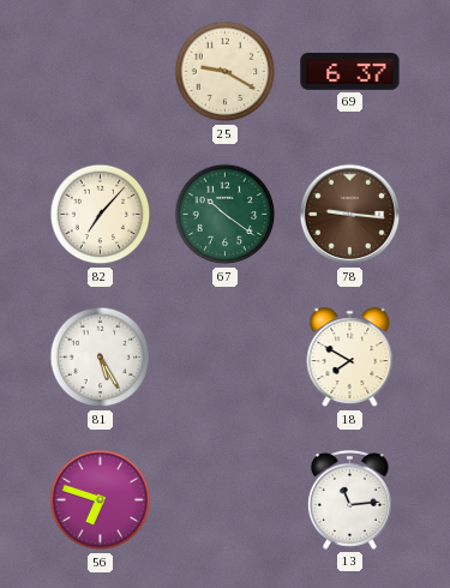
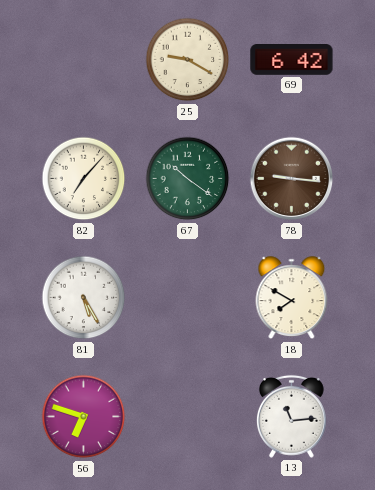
69: 6:37 -> 6:42 (292, 60)
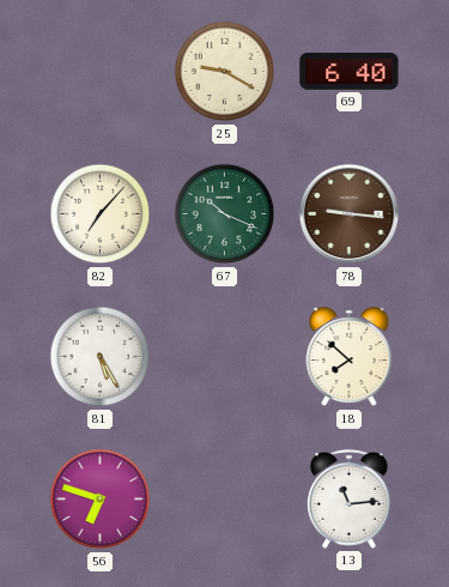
69: 6:42 -> 6:40 (350, 72)
67: 10:21 -> 10:19 (225, 214)
18: 7:50 -> 7:52 (350, 357)
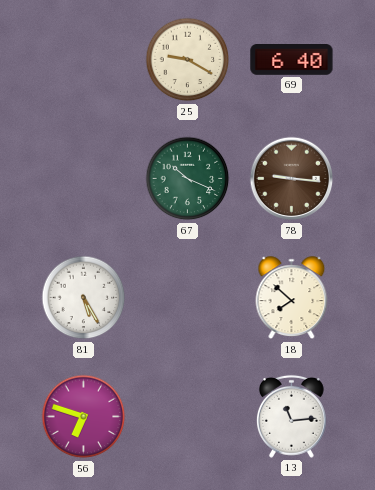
82: 7:07 -> none (101, 214)
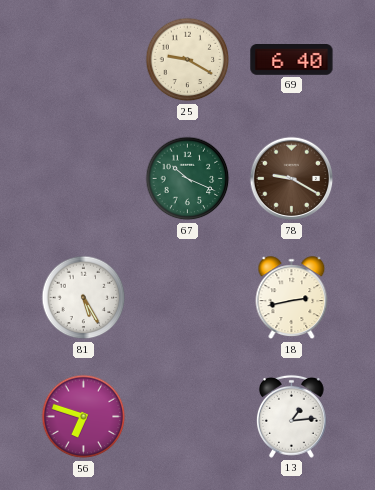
78: 9:16 -> 9:20 (292, 179)
18: 7:52 -> 2:43 (292, 298)
13: 11:14 -> 1:14 (291, 416)
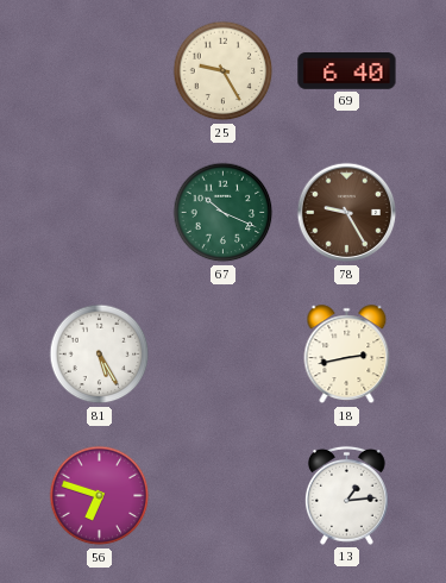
25: 9:20 -> 9:25 (224, 71)
78: 9:20 -> 9:25 (347, 213)
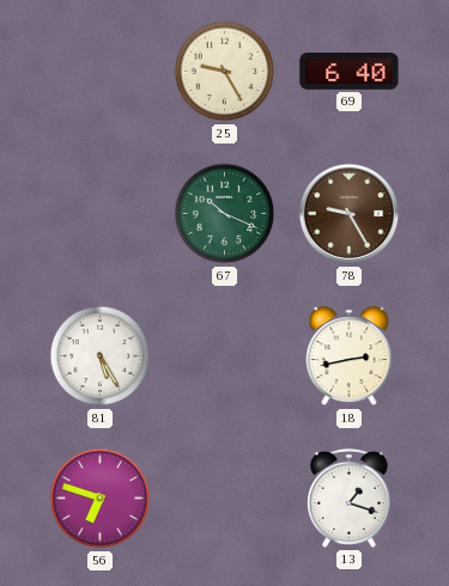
13: 1:14 -> 1:18 (348, 498)
